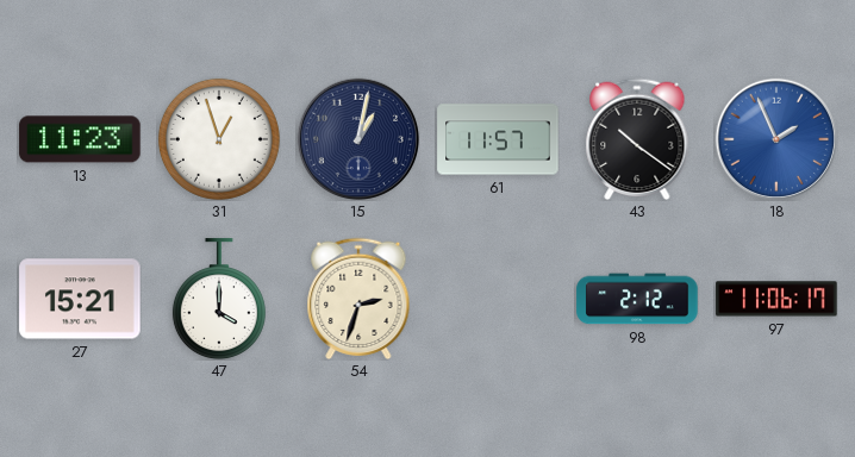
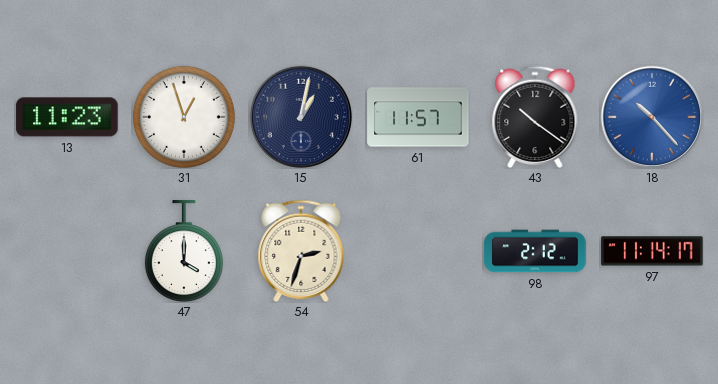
18: 1:56 -> 10:23 (651, 116)
27: 15:21 -> none (80, 299)
97: 11:06 -> 11:14 (652, 251)
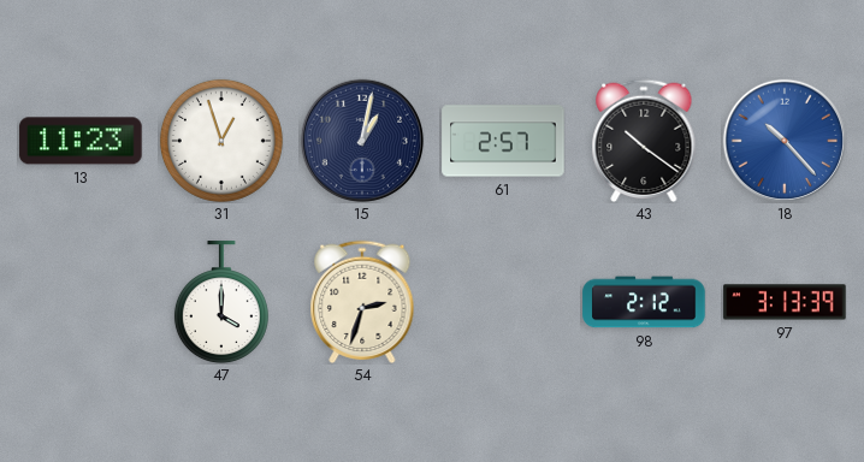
61: 11:57 -> 2:57 (503, 141)
97: 11:14 -> 3:13 (785, 302)
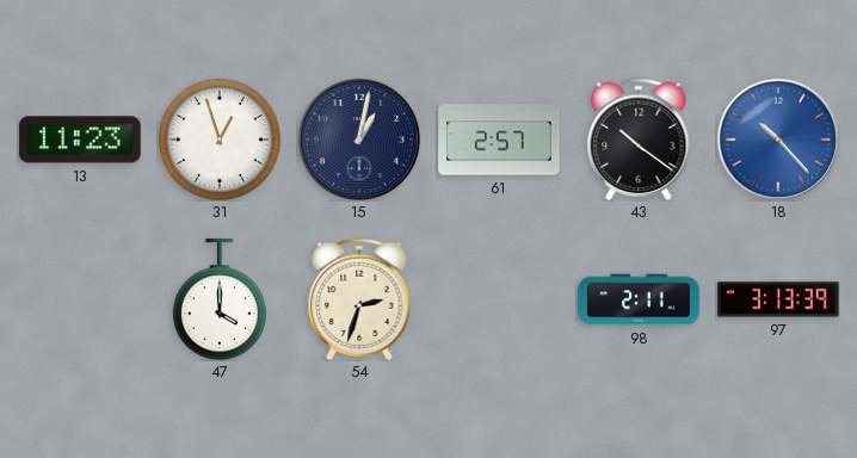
98: 2:12 -> 2:11 (639, 299)
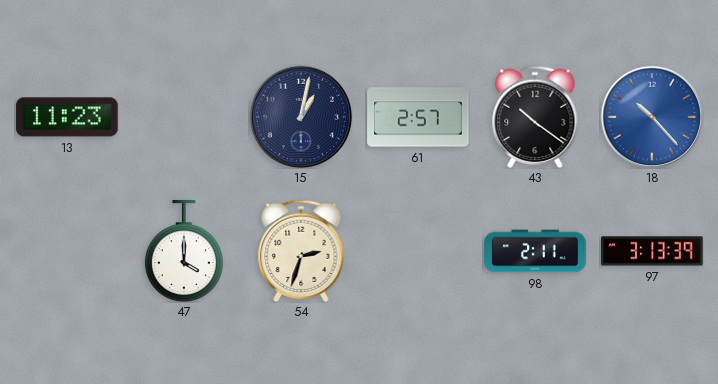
31: 12:57 -> none (220, 140)
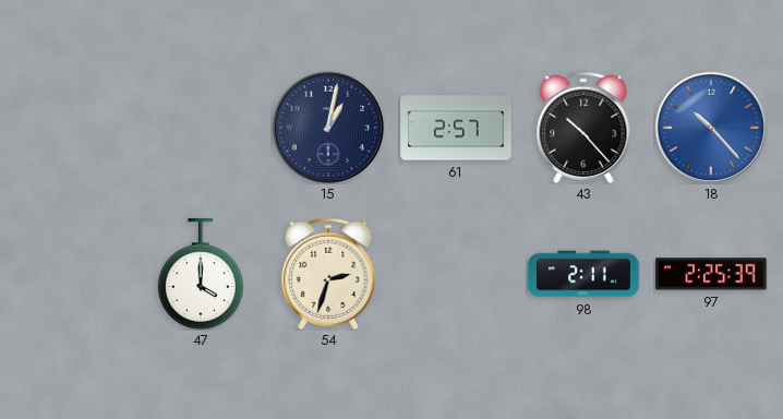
13: 11:23 -> none (67, 117)
43: 10:21 -> 10:23 (583, 128)
97: 3:13 -> 2:25 (711, 274)
